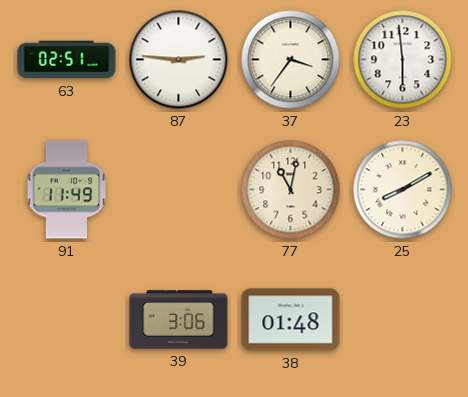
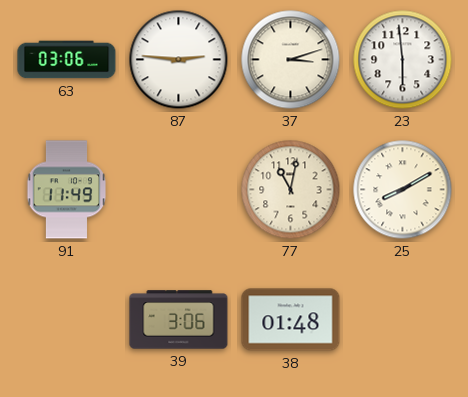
63: 02:51 -> 03:06 (67, 60)
37: 3:36 -> 3:12 (291, 60)
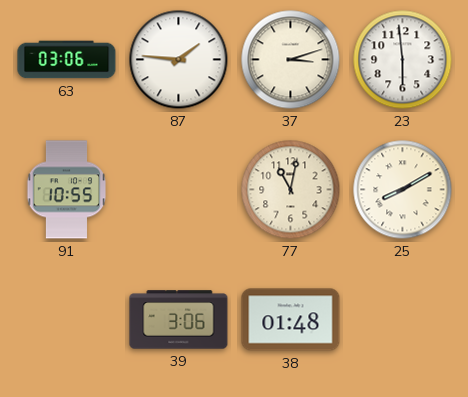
87: 2:46 -> 1:46 (179, 60)
91: 11:49 -> 10:55 (67, 190)
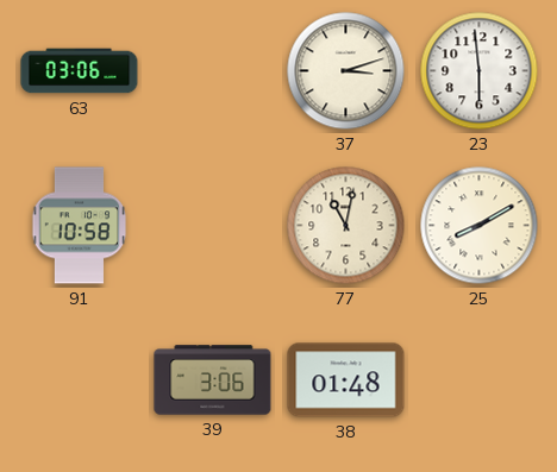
87: 1:46 -> none (179, 60)
91: 10:55 -> 10:58 (80, 226)
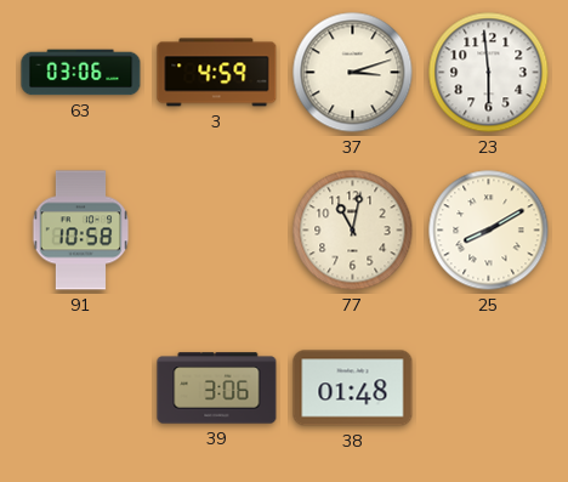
3: none -> 4:59 (217, 73)
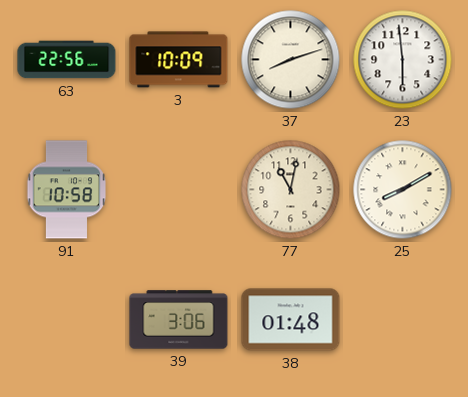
63: 03:06 -> 22:56 (67, 60)
3: 4:59 -> 10:09 (179, 60)
37: 3:12 -> 8:12 (291, 60)
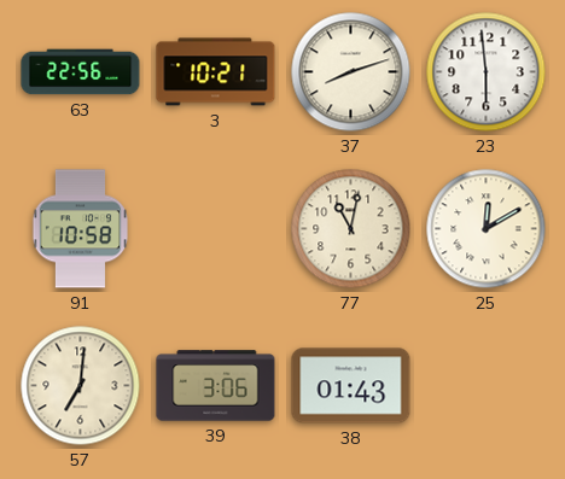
3: 10:09 -> 10:21 (216, 72)
25: 8:10 -> 12:10 (487, 229)
57: none -> 7:01 (81, 386)
38: 01:48 -> 01:43 (351, 386)
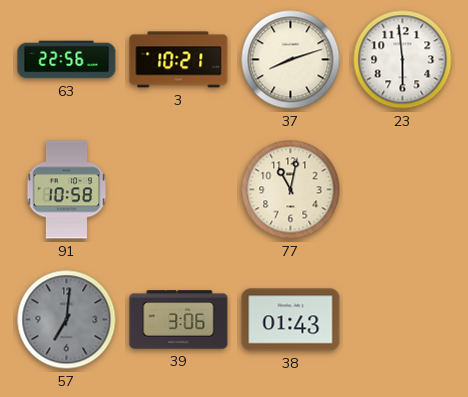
25: 12:10 -> none (487, 229)
57 dial: cream -> grey (67, 320)
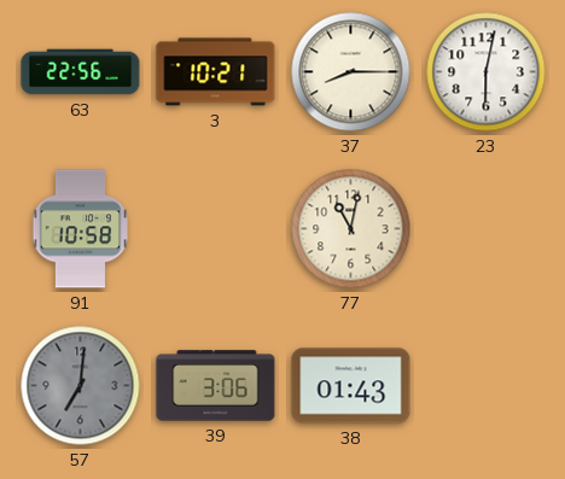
37: 8:12 -> 8:15 (351, 72)
23: 5:59 -> 6:02 (487, 72)
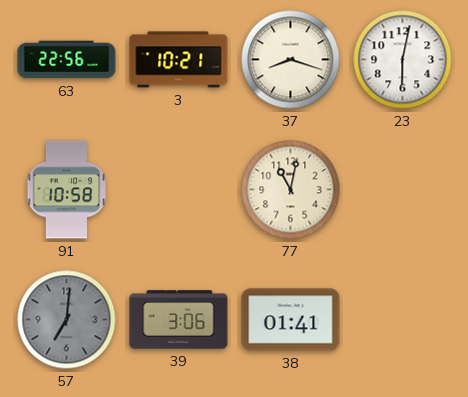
37: 8:15 -> 8:18 (291, 60)
38: 01:43 -> 01:41 (291, 320)
